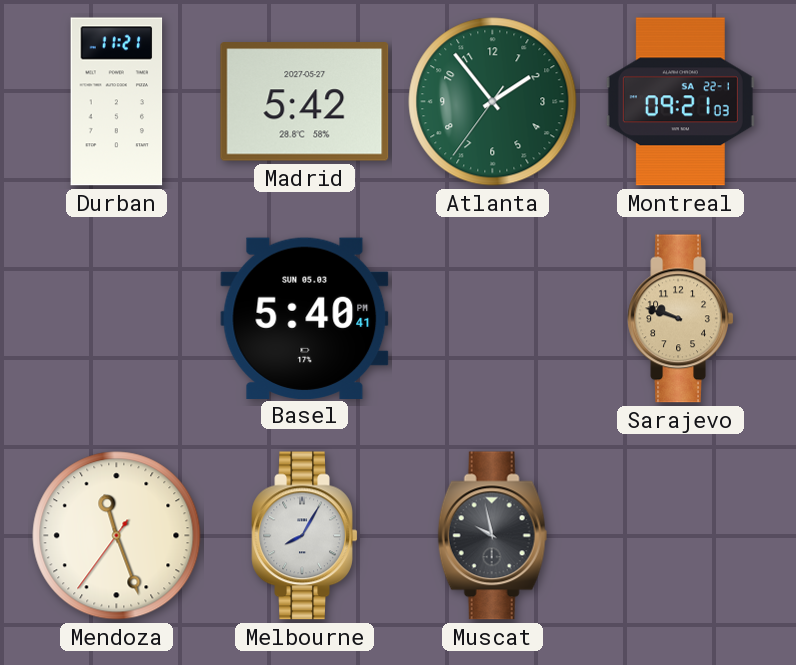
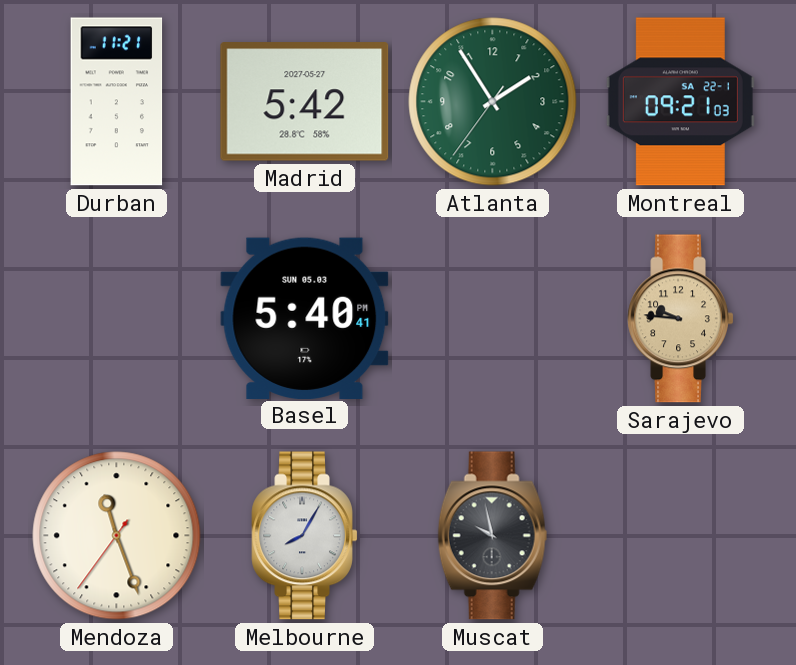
Atlanta: 1:53 -> 1:54 (493, 102)
Sarajevo: 9:48 -> 9:46 (681, 319)
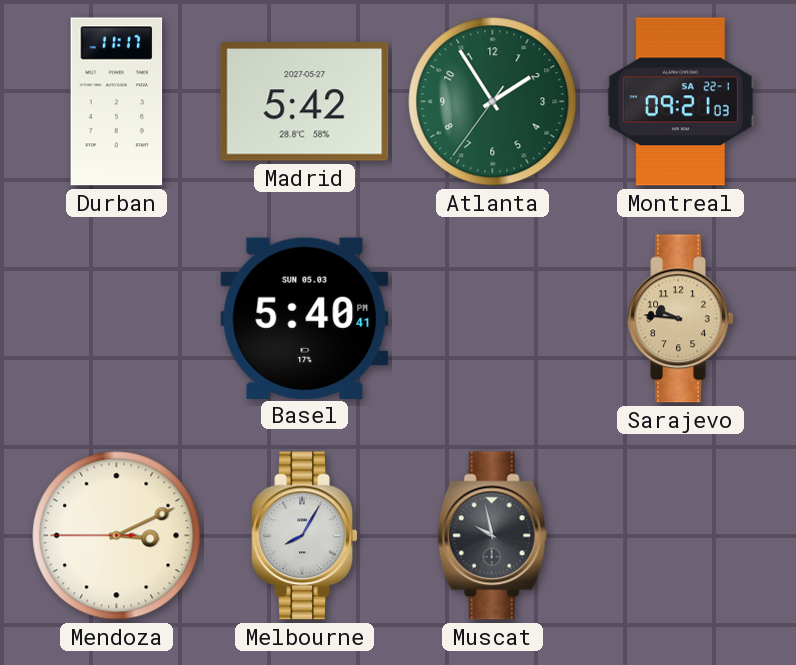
Durban: 11:21 -> 11:17 (117, 102)
Mendoza: 11:26 -> 3:10 (117, 536)
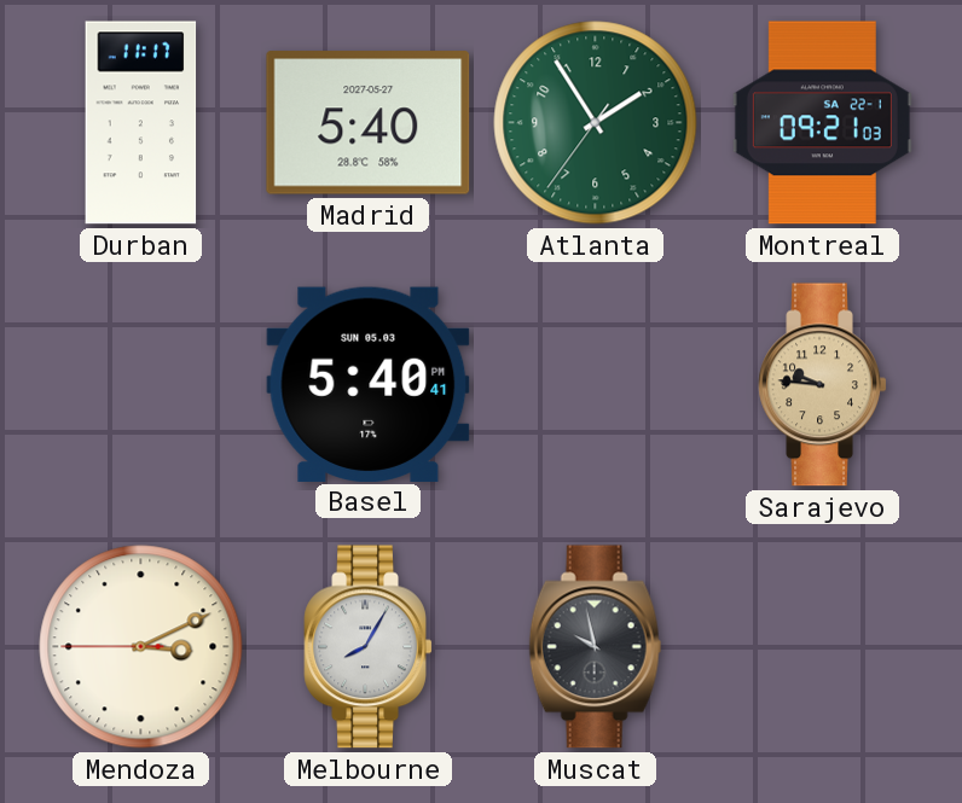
Madrid: 5:42 -> 5:40 (369, 123)
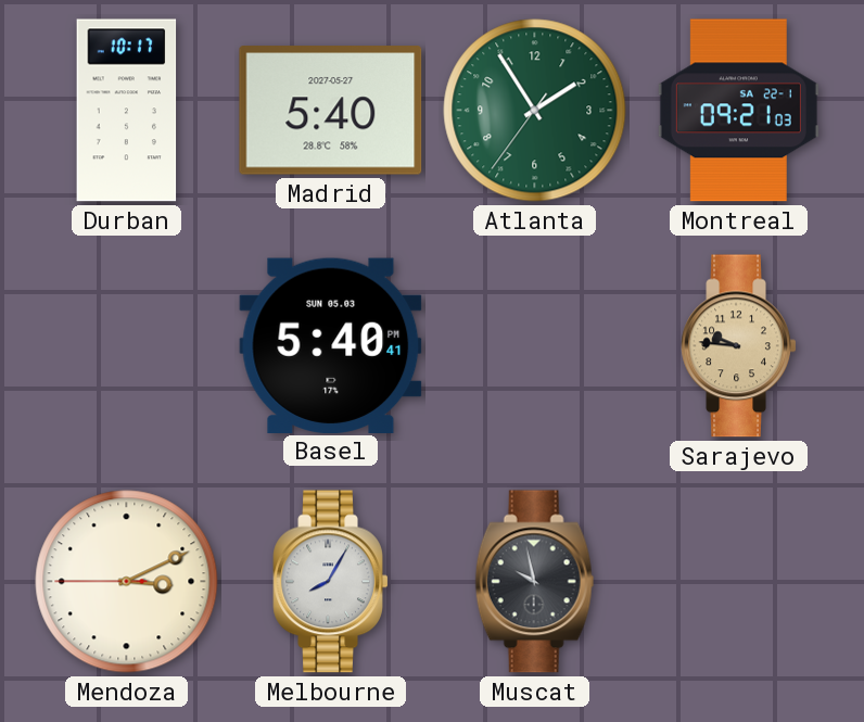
Durban: 11:17 -> 10:17 (127, 111)
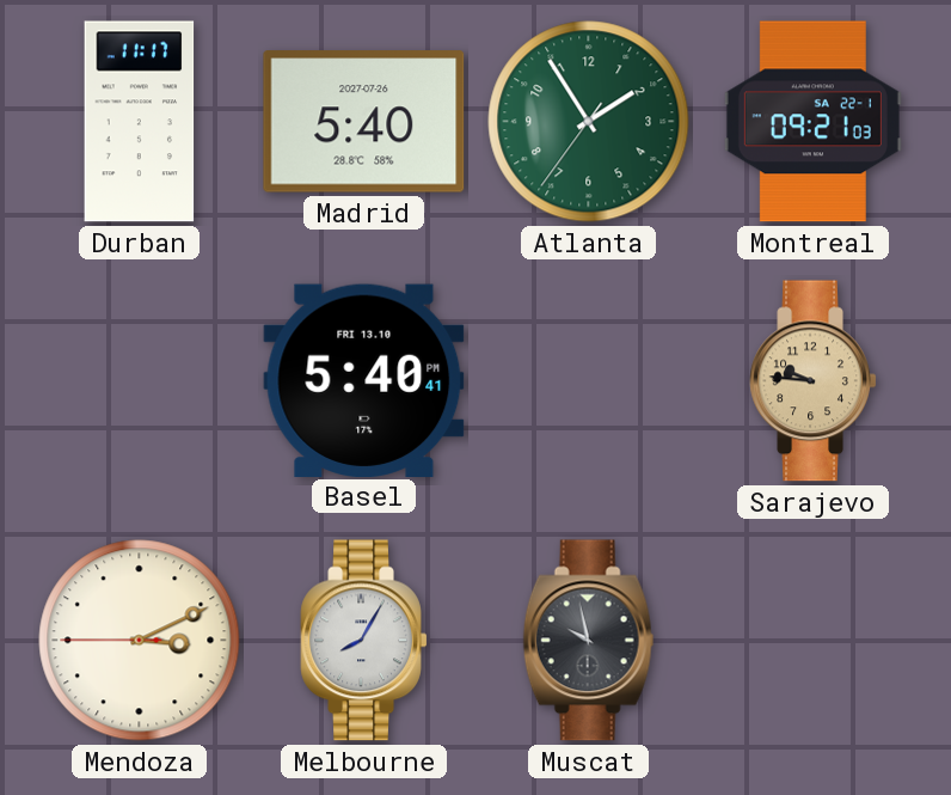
Durban: 10:17 -> 11:17 (140, 122)
Madrid date: 2027-05-27 -> 2027-07-26 (364, 122)
Basel date: SUN 05.03 -> FRI 13.10 (364, 380)
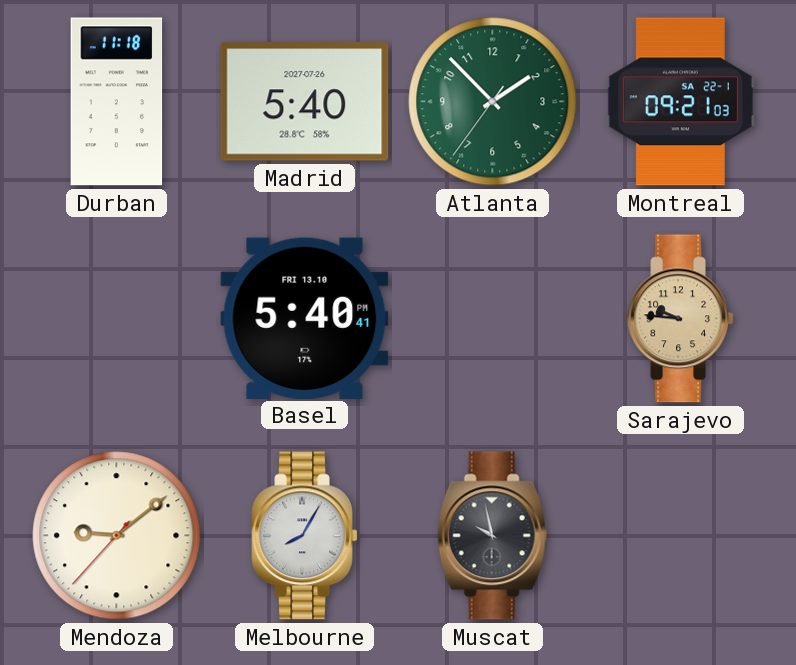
Durban: 11:17 -> 11:18 (117, 102)
Atlanta: 1:54 -> 1:52 (493, 102)
Mendoza: 3:10 -> 9:08 (117, 536)
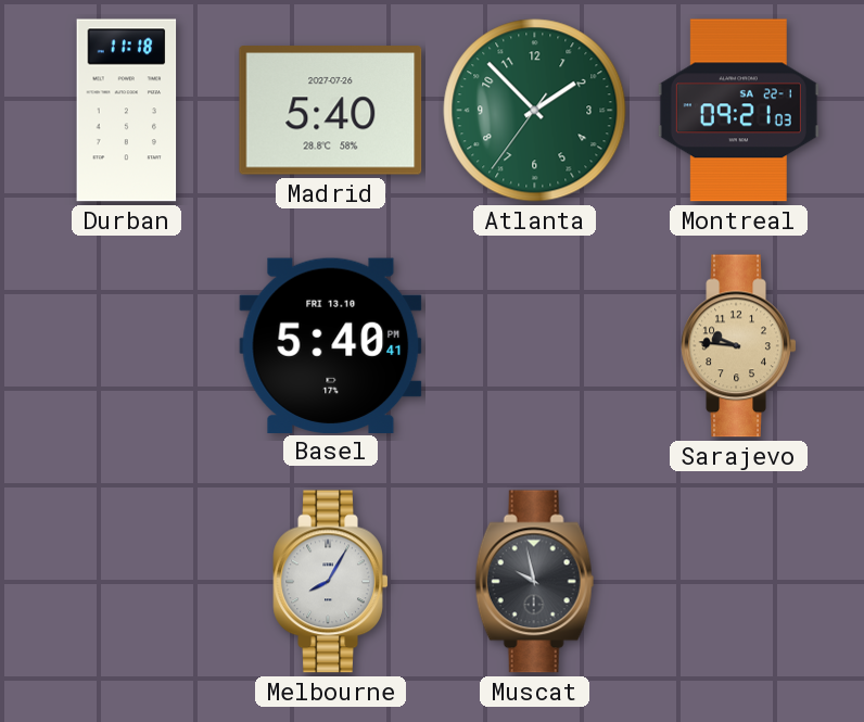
Mendoza: 9:08 -> none (117, 536)
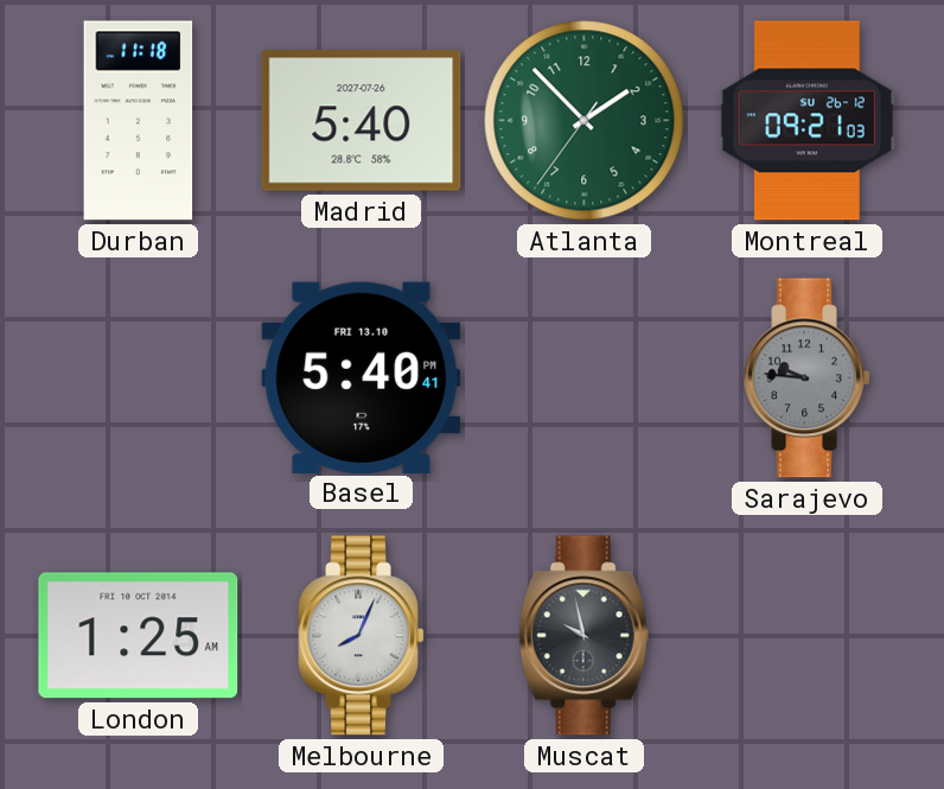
Montreal date: SA 22-1 -> SU 26-12 (806, 121)
Sarajevo dial: champagne -> grey (808, 378)
London: none -> 1:25 (139, 636)
Melbourne: 8:05 -> 8:04 (362, 636)
